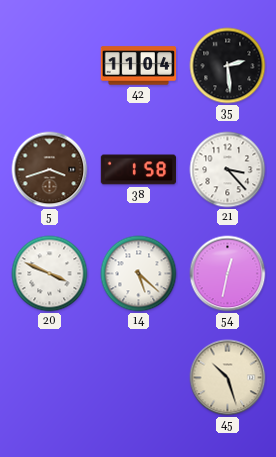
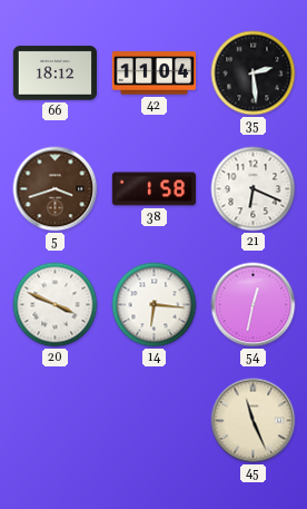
66: none -> 18:12 (55, 74)
21: 3:23 -> 6:19 (254, 189)
14: 5:22 -> 6:16 (155, 305)
45: 10:27 -> 11:26 (254, 421)
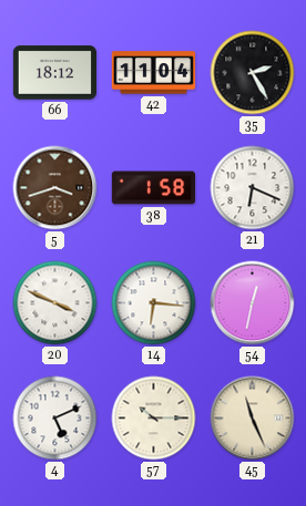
35: 2:29 -> 2:25 (253, 73)
4: none -> 5:11 (55, 419)
57: none -> 10:15 (154, 419)
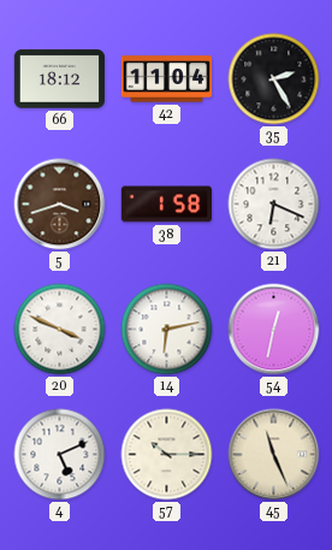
14: 6:16 -> 6:13 (167, 330)
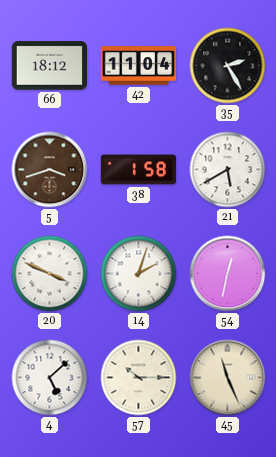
21: 6:19 -> 5:40 (228, 170)
14: 6:13 -> 2:03 (139, 274)
4: 5:11 -> 5:08 (50, 378)
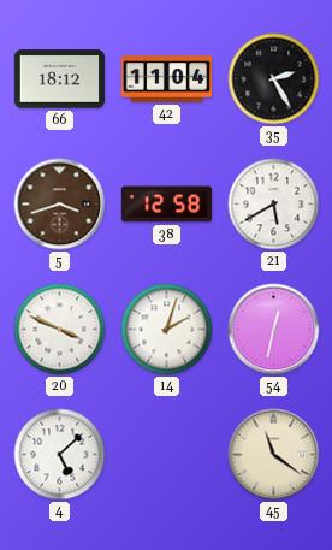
38: 1:58 -> 12:58 (167, 205)
57: 10:15 -> none (139, 378)
45: 11:26 -> 11:21 (274, 455)
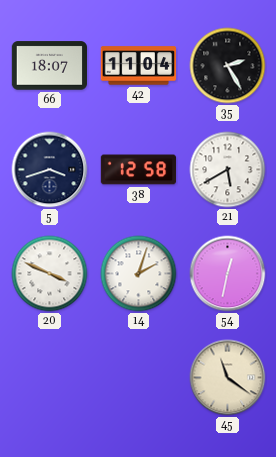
66: 18:12 -> 18:07 (49, 66)
5 dial: brown -> navy (50, 170)
4: 5:08 -> none (60, 455)
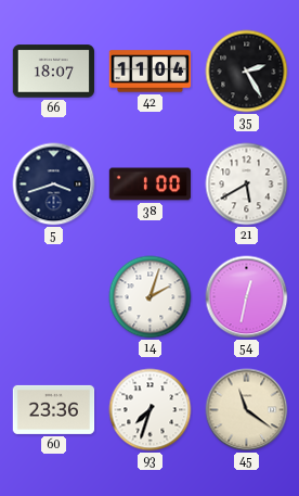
38: 12:58 -> 1:00 (151, 185)
20: 3:49 -> none (50, 274)
60: none -> 23:36 (54, 409)
93: none -> 7:33 (151, 410)
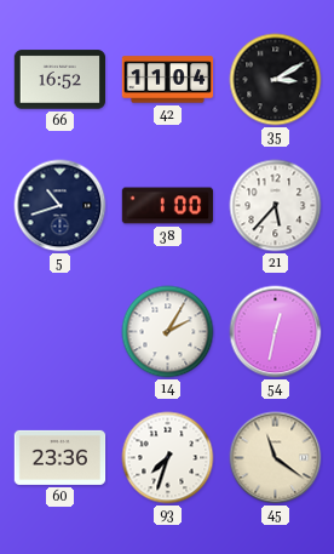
66: 18:07 -> 16:52 (59, 80)
35: 2:25 -> 3:10 (276, 80)
5: 3:42 -> 10:42 (61, 206)
21: 5:40 -> 5:37 (276, 206)
14: 2:03 -> 2:05 (168, 332)
